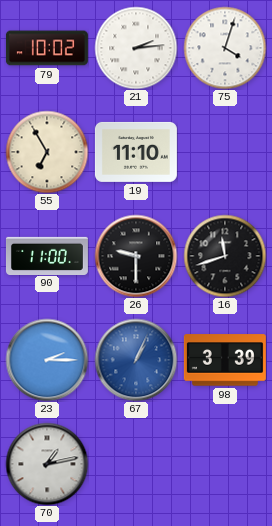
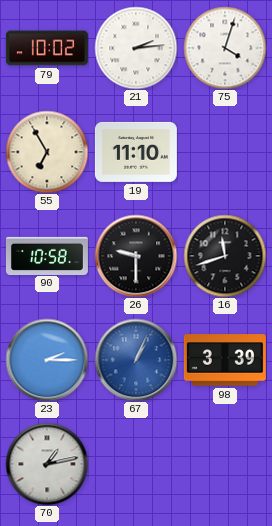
90: 11:00 -> 10:58 (47, 255)
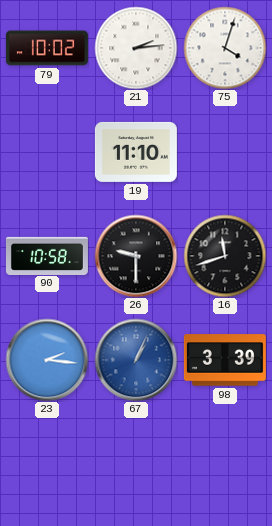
55: 6:55 -> none (47, 152)
23: 2:15 -> 2:16 (47, 360)
70: 1:13 -> none (47, 464)
